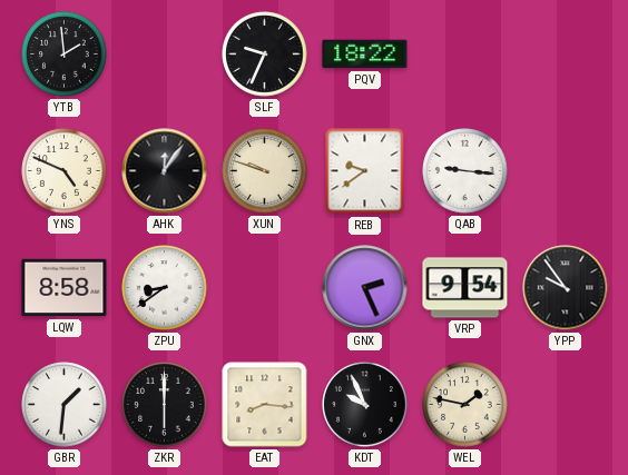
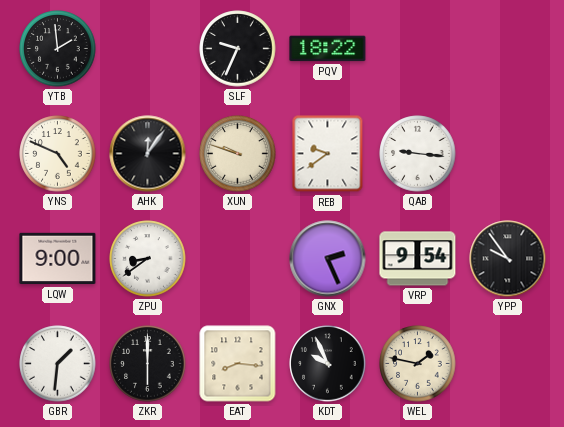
LQW: 8:58 -> 9:00 (58, 259)
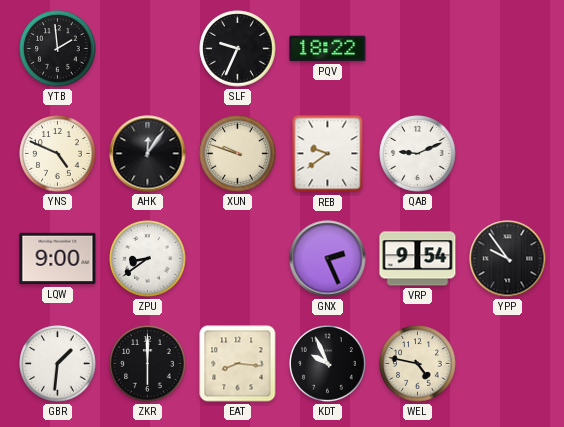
QAB: 9:16 -> 9:11 (418, 154)
WEL: 1:47 -> 4:47 (418, 364)
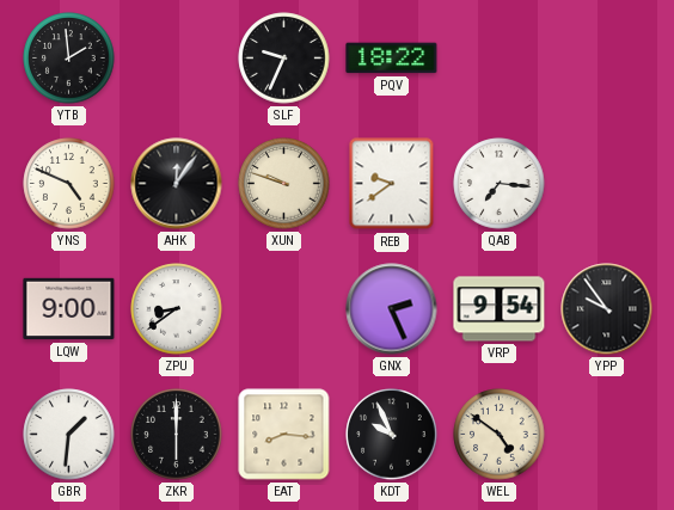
QAB: 9:11 -> 7:16 (500, 184)
WEL: 4:47 -> 4:51 (500, 435)
